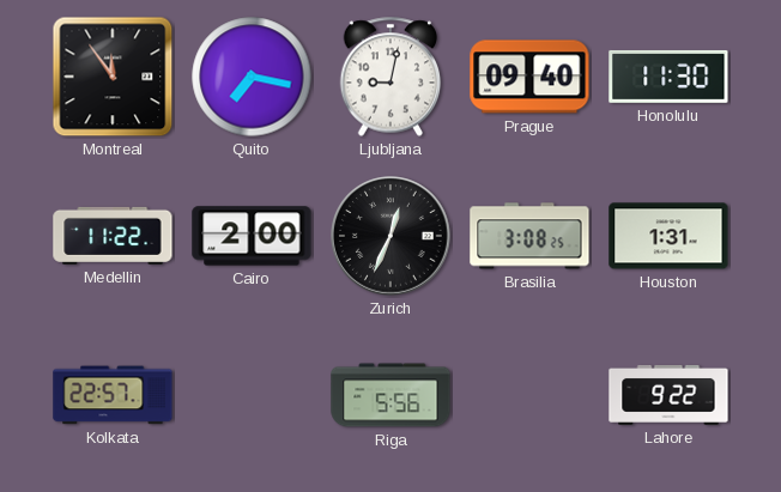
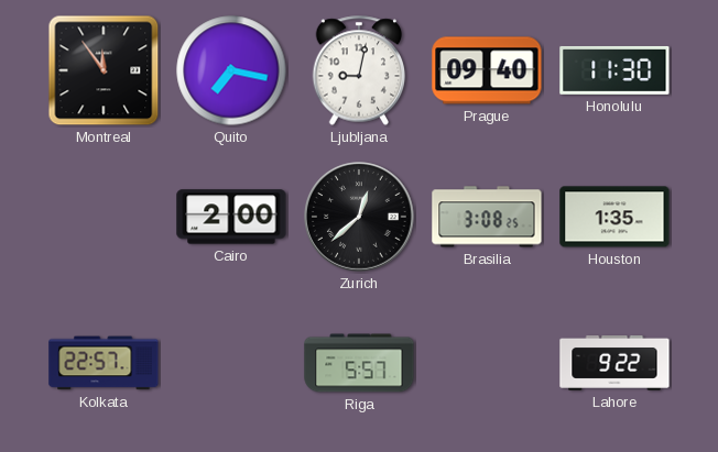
Medellin: 11:22 -> none (113, 236)
Zurich: 12:34 -> 12:38 (359, 217)
Houston: 1:31 -> 1:35 (614, 217)
Riga: 5:56 -> 5:57 (359, 363)
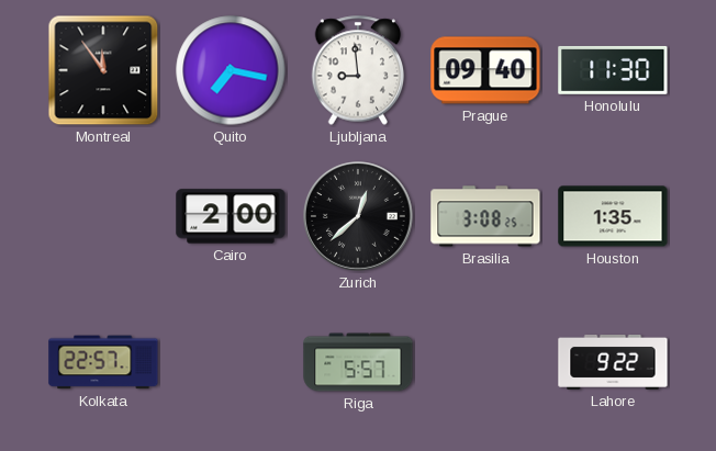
Ljubljana: 9:02 -> 8:59 (358, 70)
